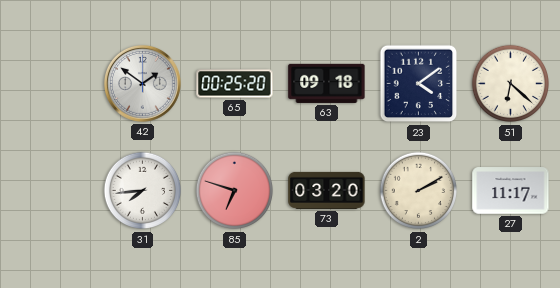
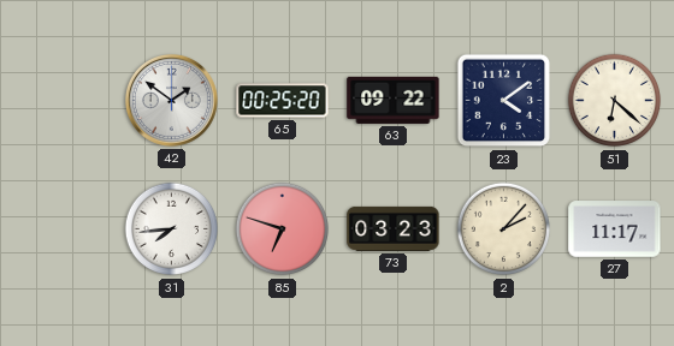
63: 09:18 -> 09:22 (394, 100)
73: 03:20 -> 03:23 (394, 228)
2: 2:10 -> 2:07 (504, 229)
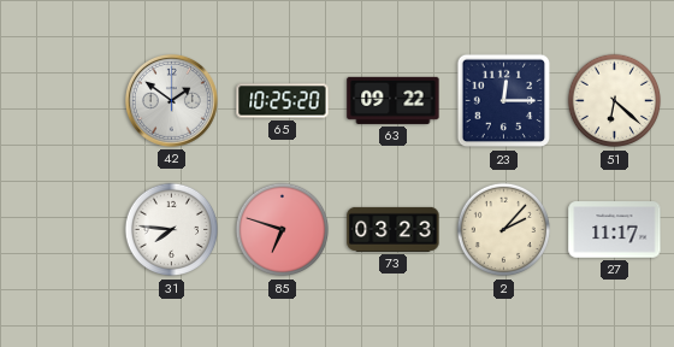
65: 00:25 -> 10:25 (283, 101)
23: 4:09 -> 12:15 (504, 101)
31: 7:44 -> 7:46 (172, 230)
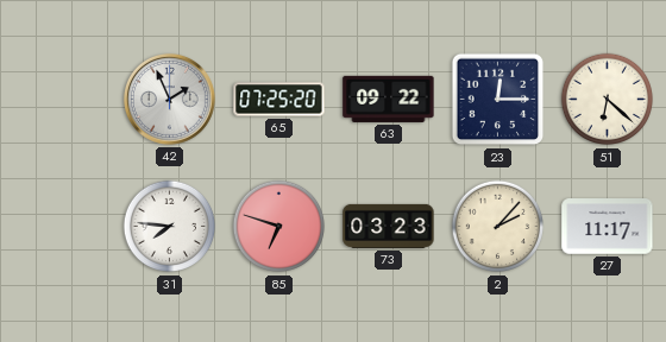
42: 1:51 -> 1:56 (169, 99)
65: 10:25 -> 07:25 (279, 100)
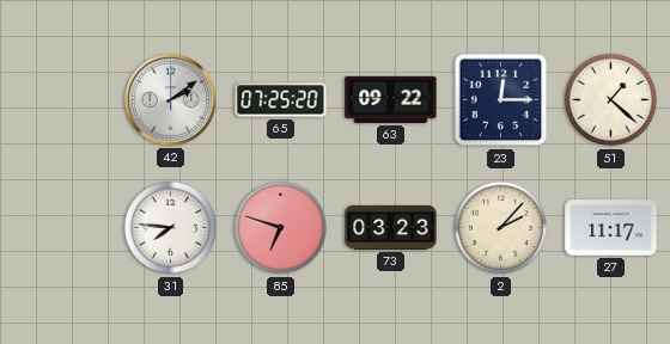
42: 1:56 -> 2:09 (170, 99)
51: 6:22 -> 1:22 (611, 100)
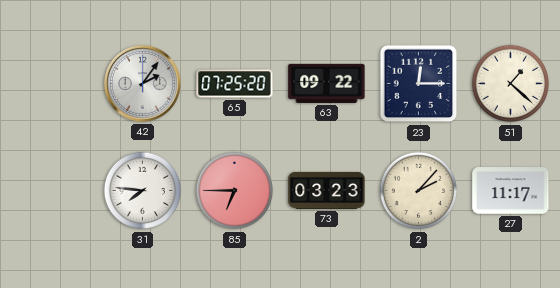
42: 2:09 -> 2:06 (142, 83)
85: 6:48 -> 6:45 (235, 191)
